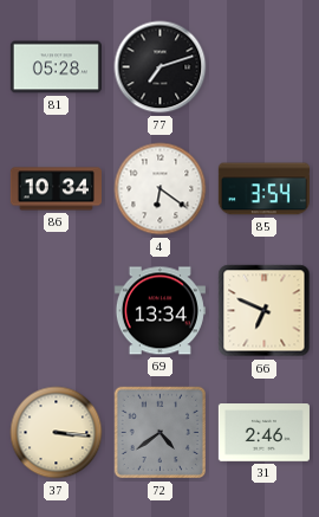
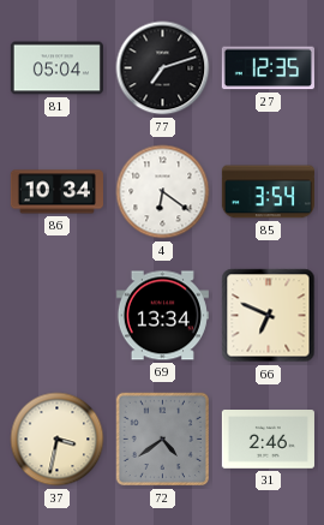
81: 05:28 -> 05:04 (56, 68)
27: none -> 12:35 (268, 68)
37: 3:16 -> 3:32 (58, 440)
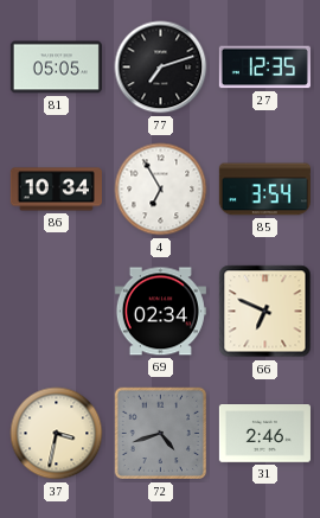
81: 05:04 -> 05:05 (56, 68)
4: 6:21 -> 6:55 (161, 190)
69: 13:34 -> 02:34 (160, 312)
72: 4:39 -> 4:42 (161, 434)
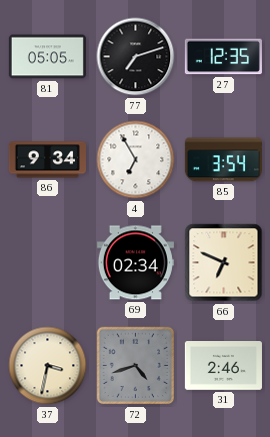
86: 10:34 -> 9:34 (47, 160)
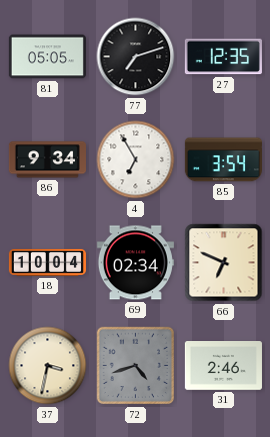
18: none -> 10:04 (47, 262)
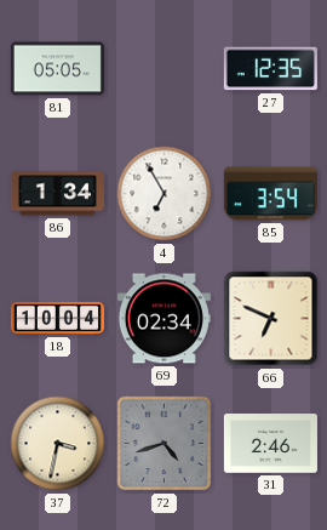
77: 7:12 -> none (136, 57)
86: 9:34 -> 1:34 (57, 194)
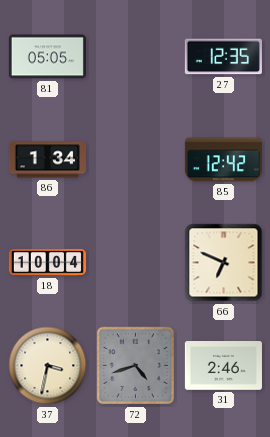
4: 6:55 -> none (165, 194)
85: 3:54 -> 12:42 (223, 160)
69: 02:34 -> none (163, 319)
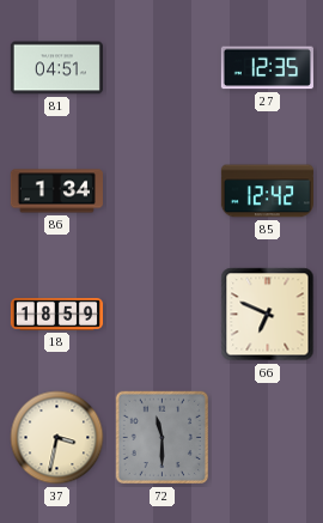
81: 05:05 -> 04:51 (56, 68)
18: 10:04 -> 18:59 (56, 314)
72: 4:42 -> 11:30 (163, 438)
31: 2:46 -> none (223, 366)
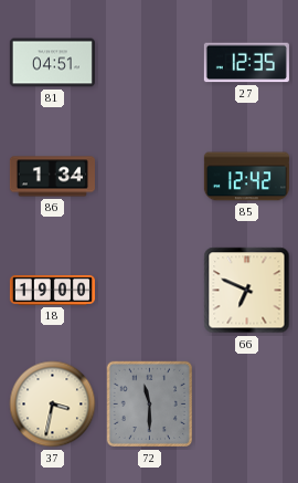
18: 18:59 -> 19:00 (52, 290)
